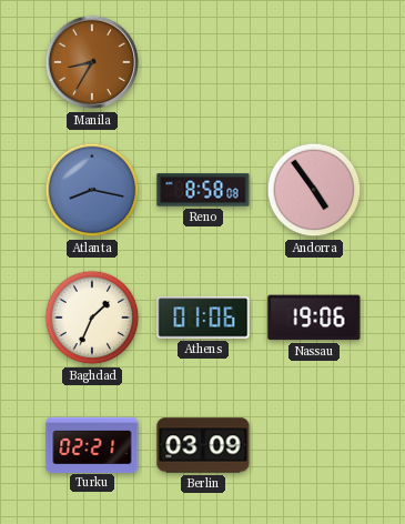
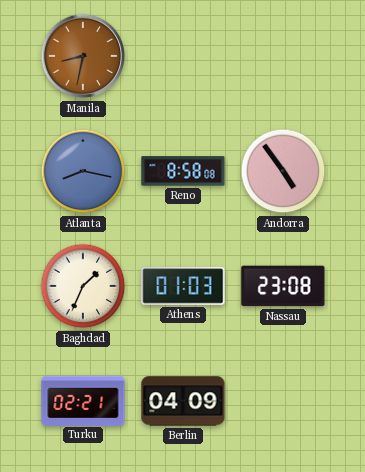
Manila: 8:35 -> 8:32 (83, 56)
Athens: 01:06 -> 01:03 (183, 286)
Nassau: 19:06 -> 23:08 (283, 286)
Berlin: 03:09 -> 04:09 (183, 401)
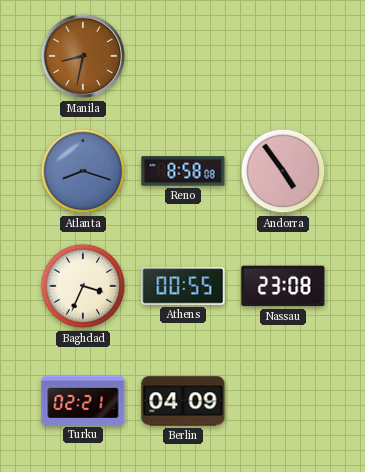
Atlanta: 8:17 -> 8:18 (83, 171)
Baghdad: 1:34 -> 3:34 (83, 286)
Athens: 01:03 -> 00:55 (183, 286)
